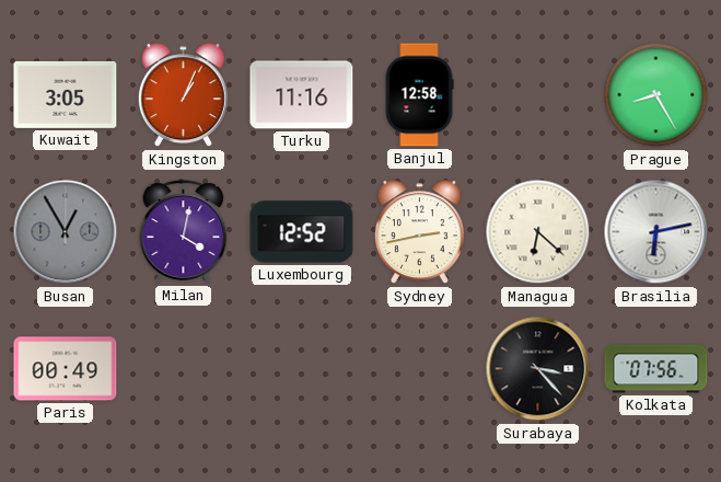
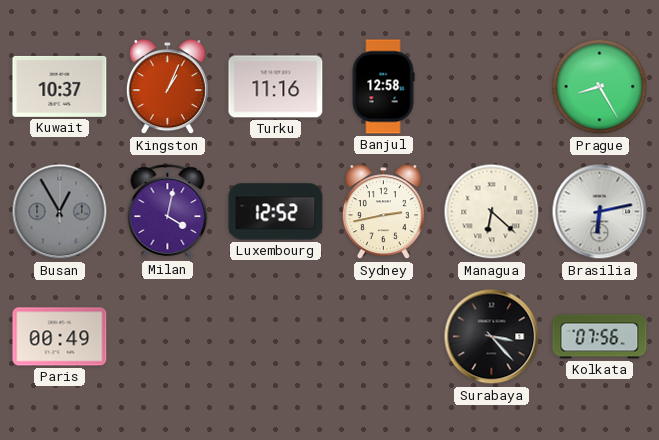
Kuwait: 3:05 -> 10:37 (60, 86)
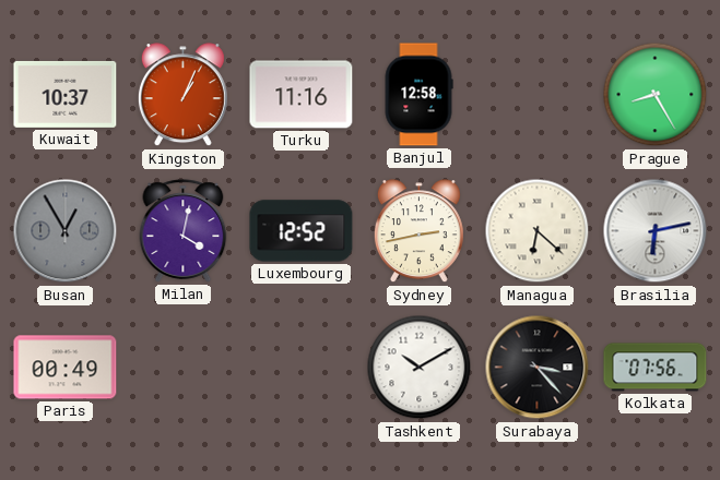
Tashkent: none -> 10:10 (420, 368)
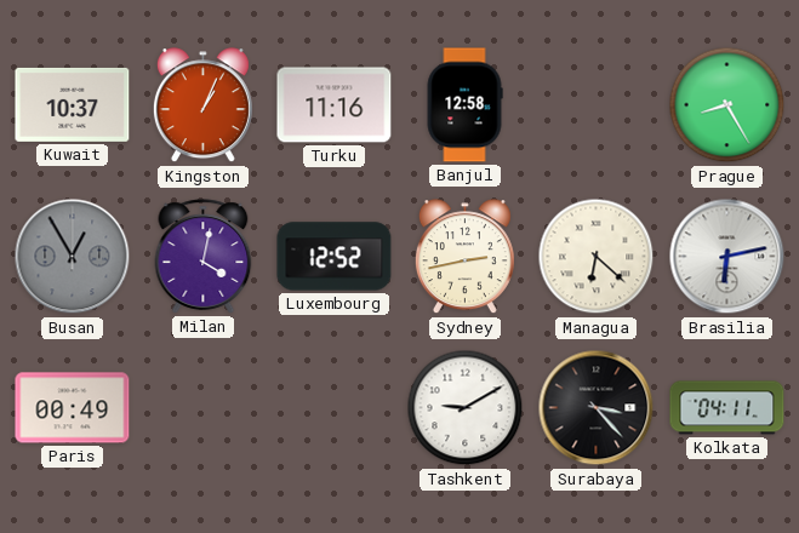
Tashkent: 10:10 -> 9:10 (466, 408)
Kolkata: 07:56 -> 04:11 (727, 408)
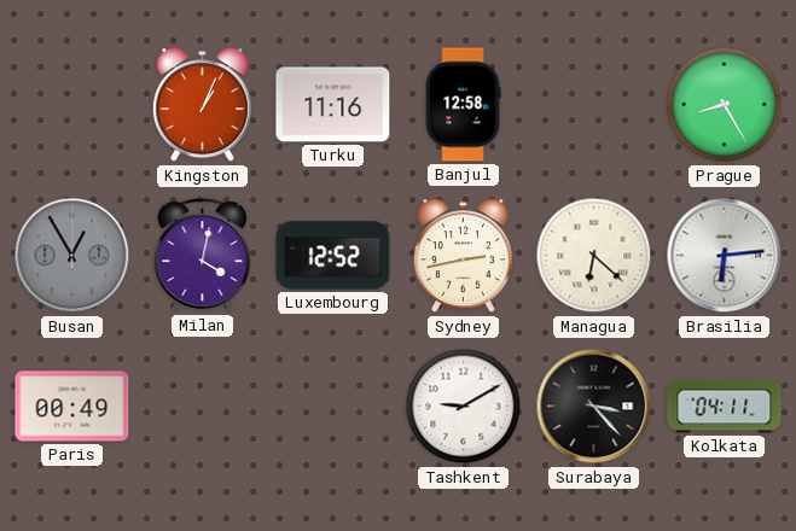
Kuwait: 10:37 -> none (73, 104)
Brasilia: 6:13 -> 6:14 (725, 256)
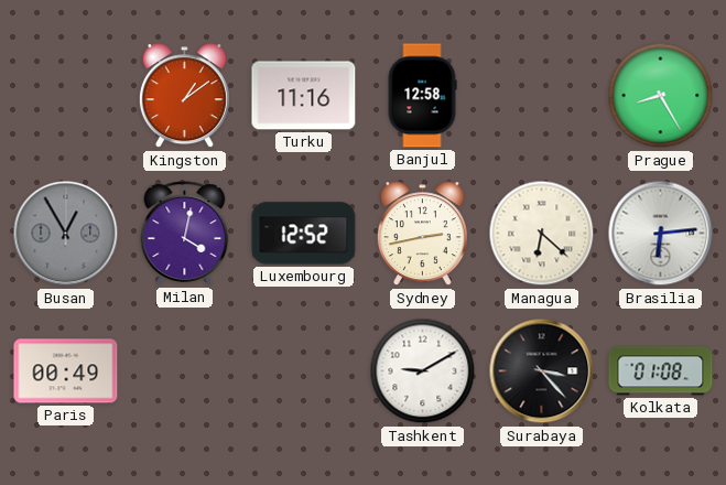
Kingston: 1:04 -> 1:09 (184, 96)
Kolkata: 04:11 -> 01:08 (661, 371)
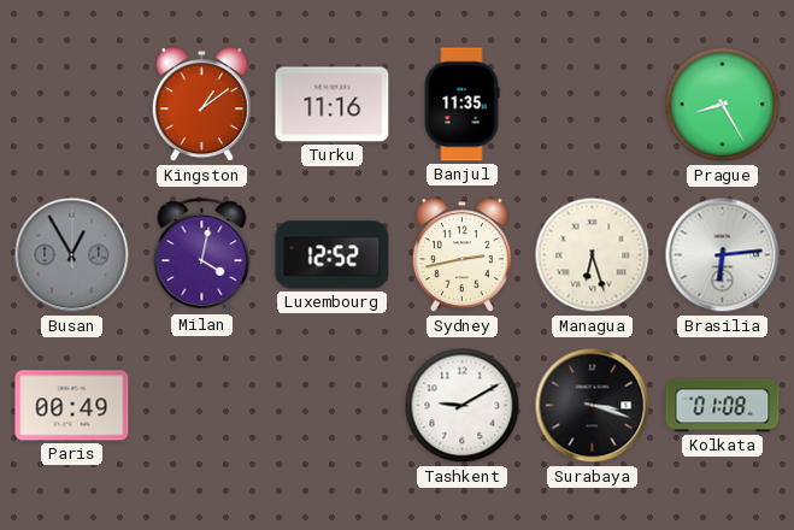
Banjul: 12:58 -> 11:35 (461, 105)
Managua: 6:22 -> 6:27 (593, 255)
Surabaya: 3:23 -> 3:18 (593, 406)
